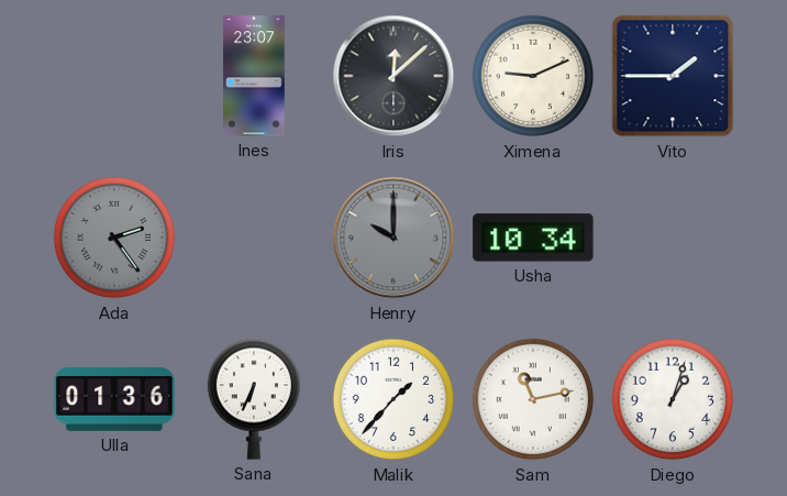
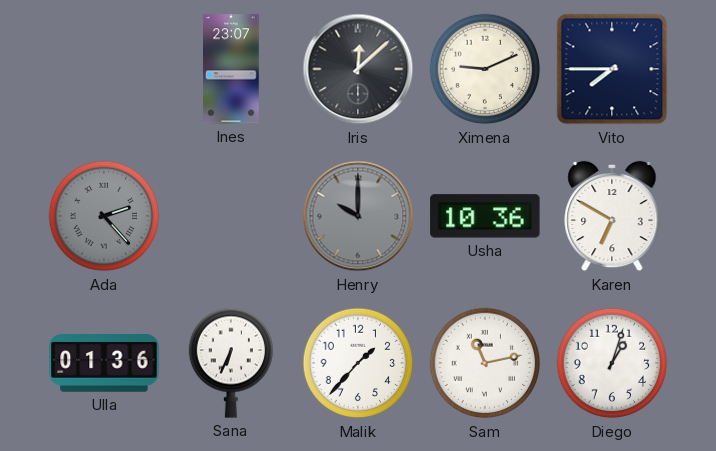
Vito: 1:45 -> 7:45 (612, 69)
Ada: 2:24 -> 2:23 (104, 216)
Usha: 10:34 -> 10:36 (485, 216)
Karen: none -> 6:50 (612, 216)
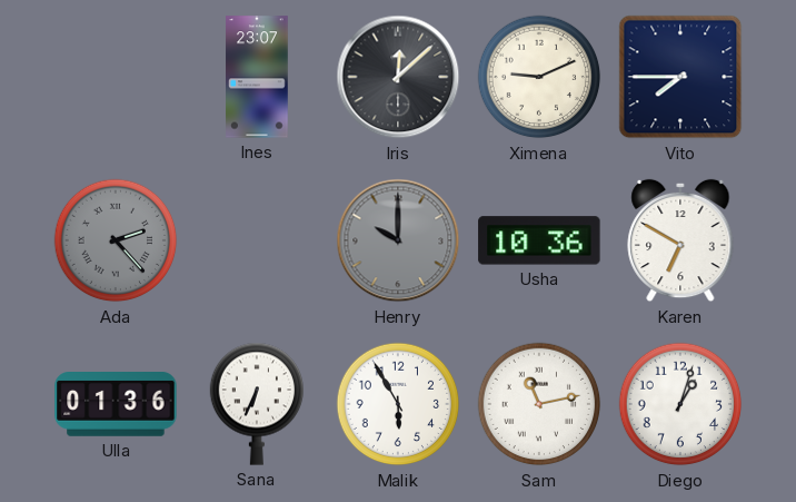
Malik: 1:37 -> 5:55 (398, 404)
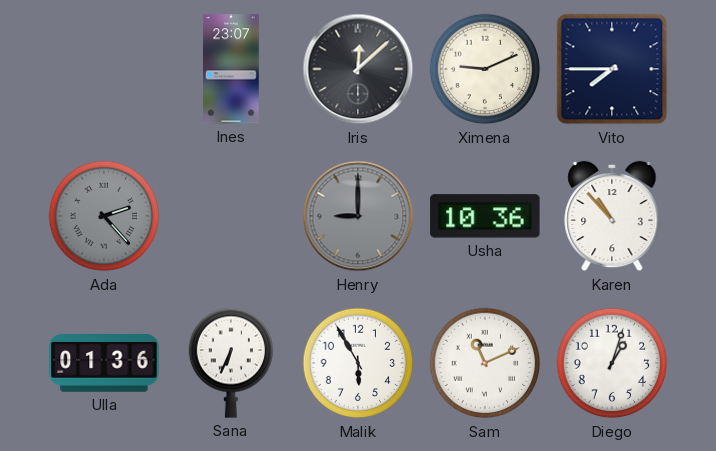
Henry: 10:00 -> 9:00 (358, 216)
Karen: 6:50 -> 10:53 (612, 216)
Sam: 11:13 -> 11:11 (485, 363)
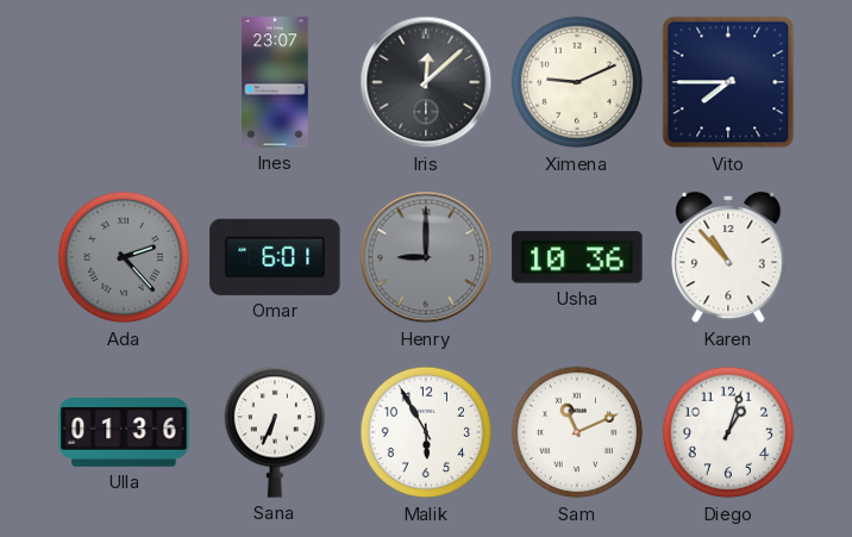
Omar: none -> 6:01 (275, 257)
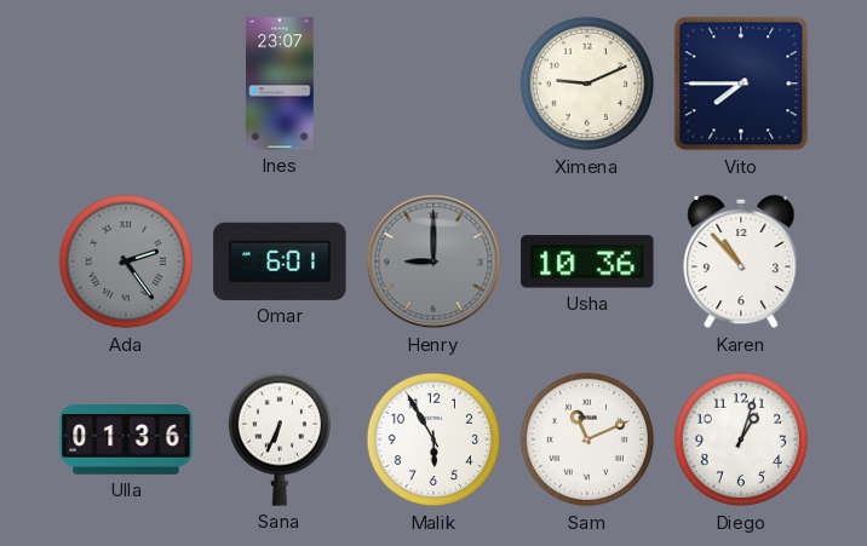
Iris: 12:08 -> none (426, 82)
Ada: 2:23 -> 2:24 (126, 261)
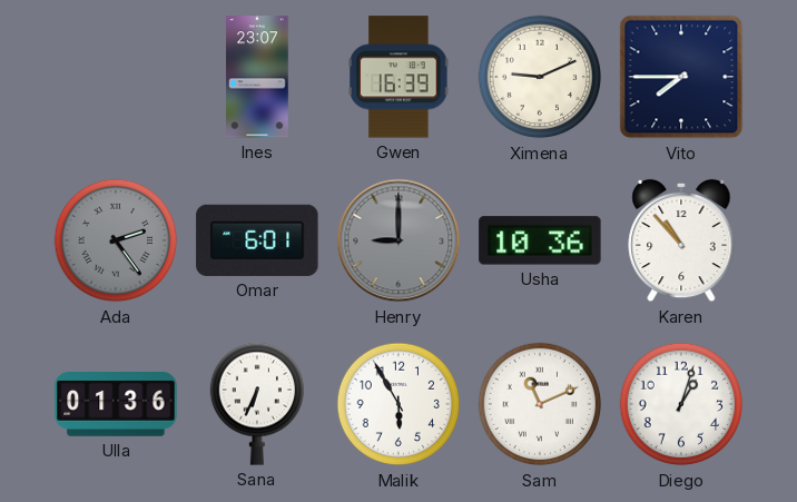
Gwen: none -> 16:39 (398, 77)
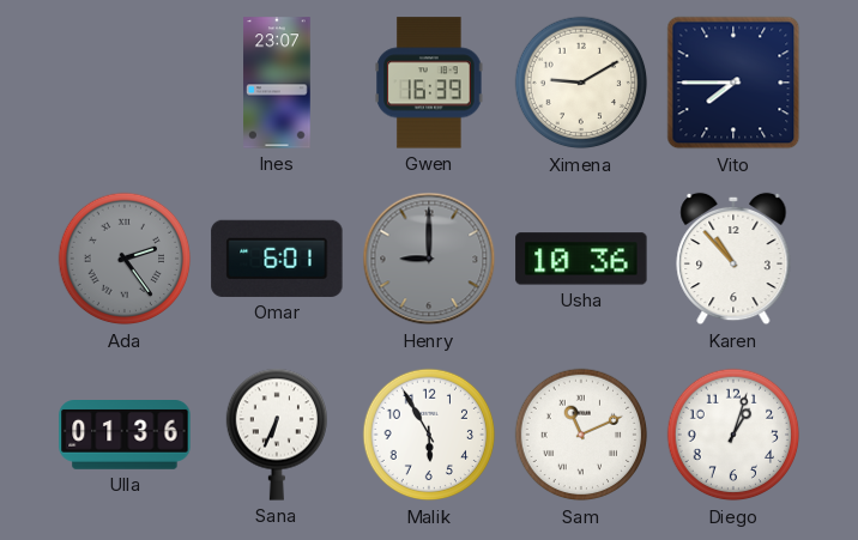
Ximena: 9:11 -> 9:10 (581, 83)
